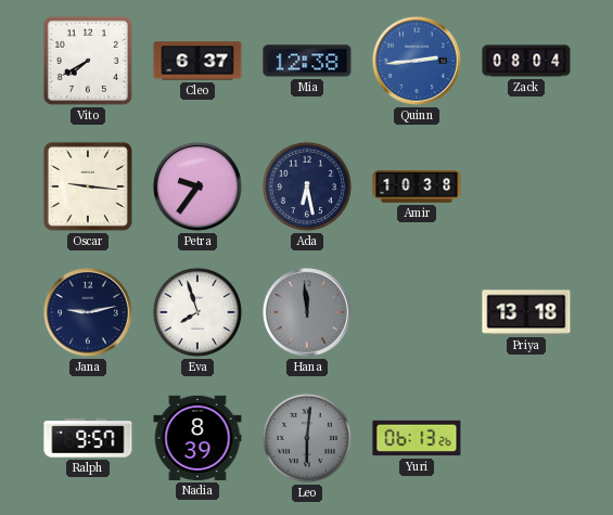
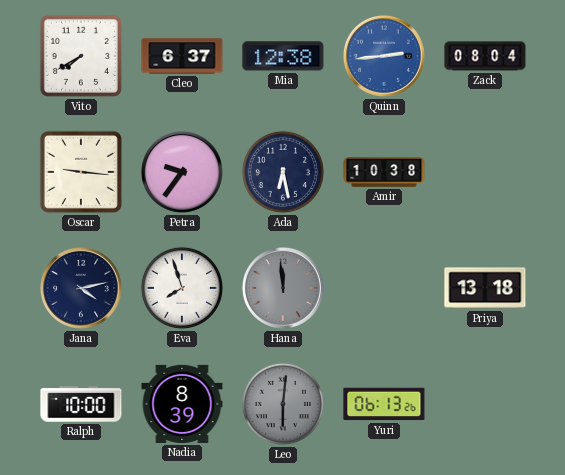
Jana: 9:13 -> 4:13 (81, 288)
Ralph: 9:57 -> 10:00 (81, 404)
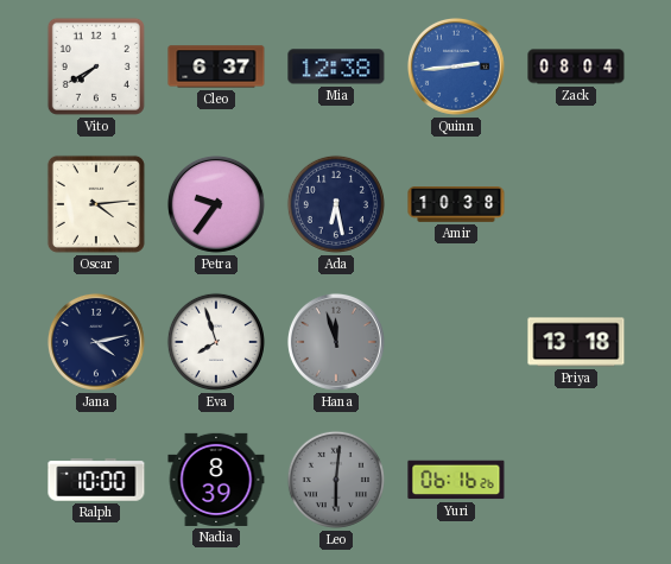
Oscar: 9:16 -> 4:14 (96, 204)
Hana: 11:59 -> 11:57 (336, 342)
Yuri: 06:13 -> 06:16 (456, 480)
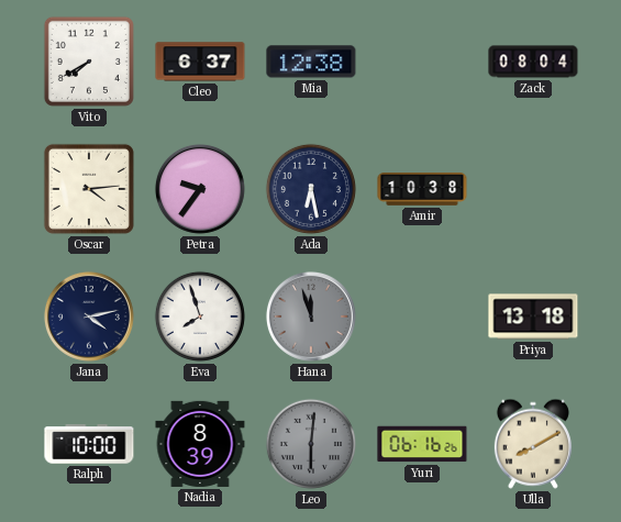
Quinn: 2:44 -> none (456, 66)
Ulla: none -> 8:10 (533, 444)
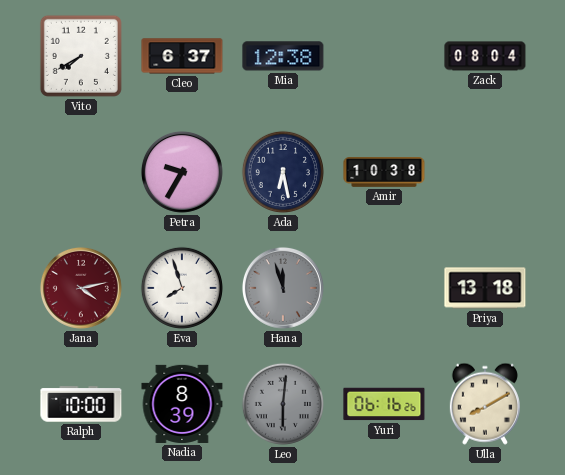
Oscar: 4:14 -> none (89, 189)
Petra: 9:36 -> 9:35 (182, 172)
Jana dial: navy -> burgundy (81, 288)
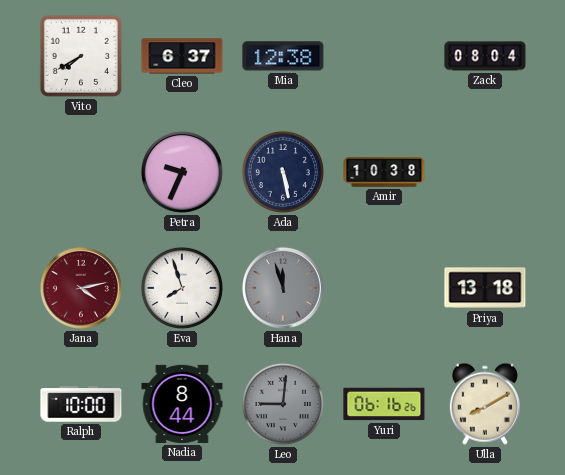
Petra: 9:35 -> 9:34 (182, 172)
Ada: 6:28 -> 5:28 (283, 172)
Nadia: 8:39 -> 8:44 (182, 404)
Leo: 6:01 -> 9:01 (283, 404)
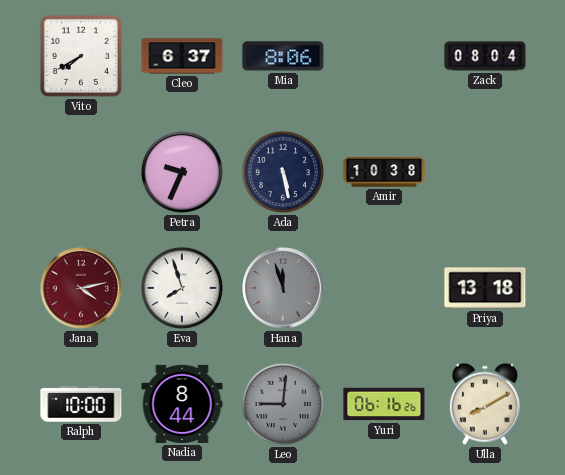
Mia: 12:38 -> 8:06 (283, 56)
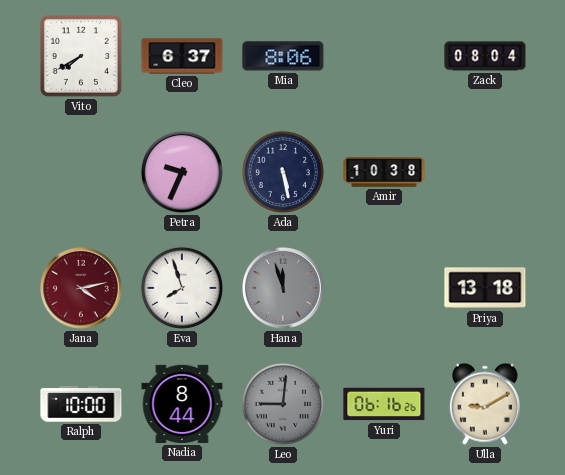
Ulla: 8:10 -> 9:10 (485, 404)
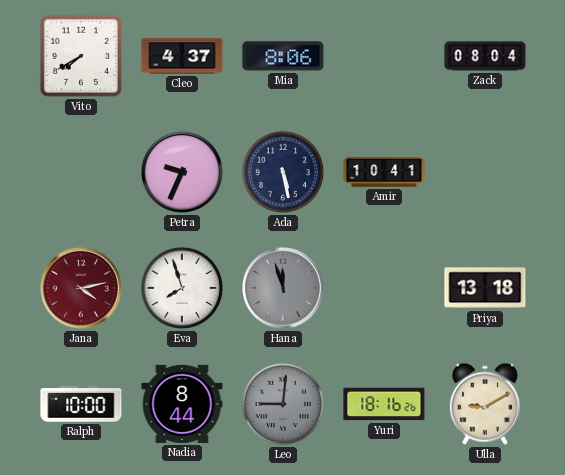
Cleo: 6:37 -> 4:37 (182, 56)
Amir: 10:38 -> 10:41 (384, 172)
Yuri: 06:16 -> 18:16 (384, 404)
